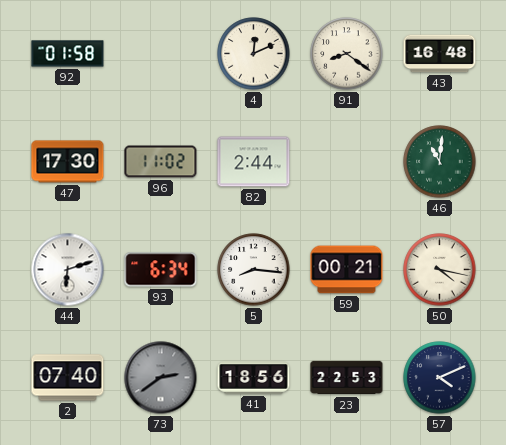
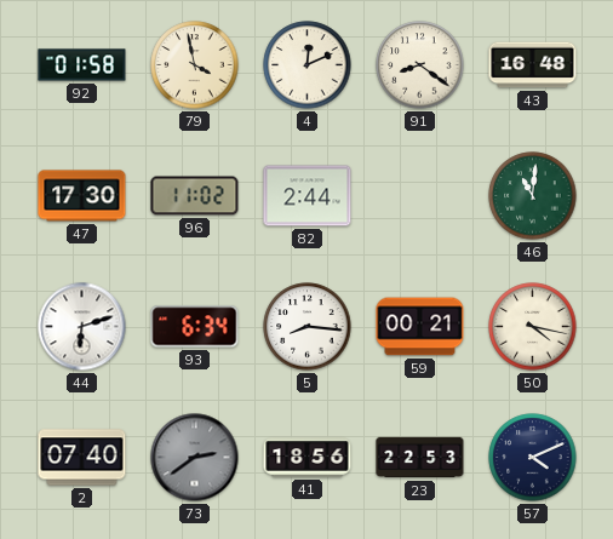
79: none -> 3:58 (195, 65)
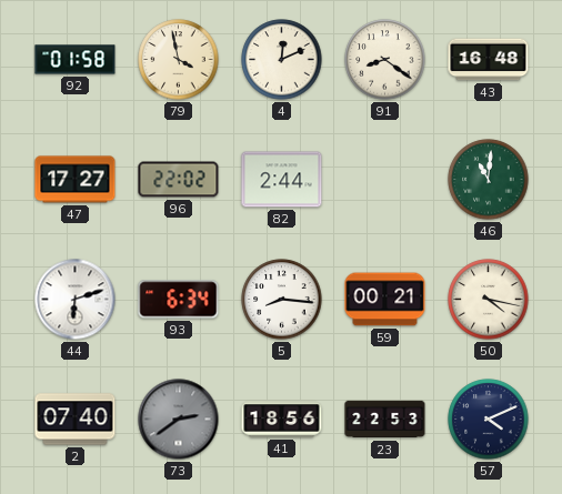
47: 17:30 -> 17:27 (76, 180)
96: 11:02 -> 22:02 (179, 180)
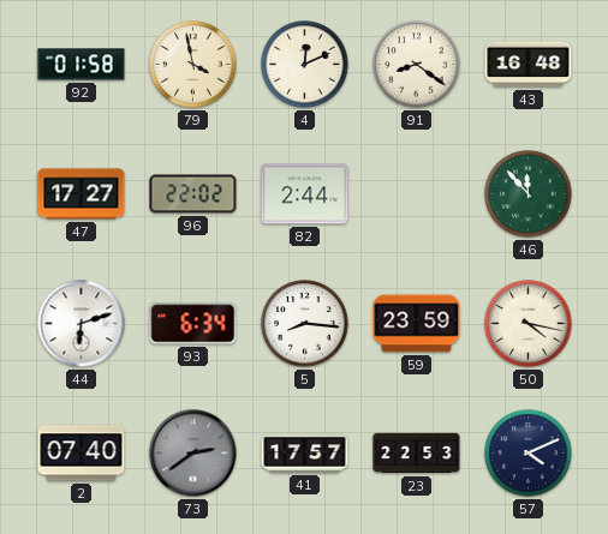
46: 11:01 -> 11:53 (529, 194)
59: 00:21 -> 23:59 (417, 324)
41: 18:56 -> 17:57 (305, 454)
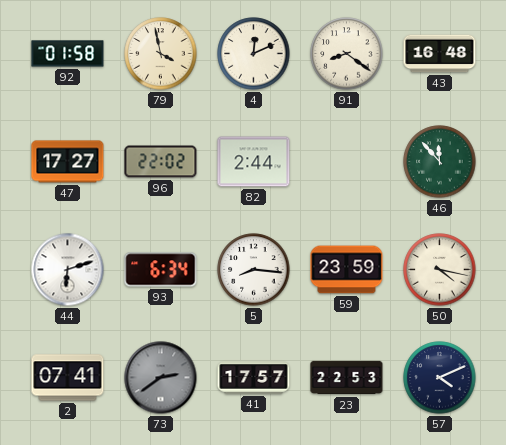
2: 07:40 -> 07:41 (68, 378)
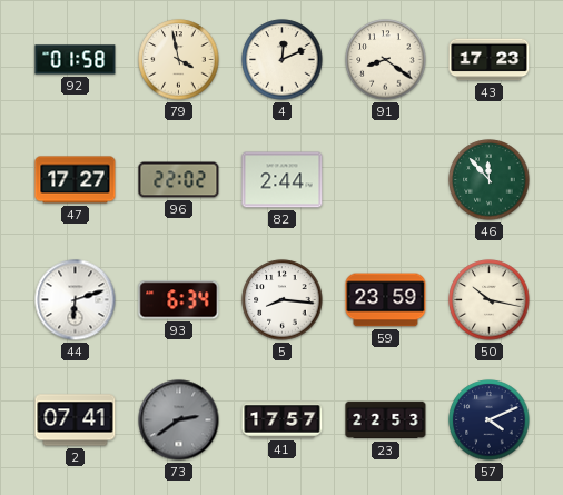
43: 16:48 -> 17:23 (490, 60)
50: 4:17 -> 10:17 (490, 300)
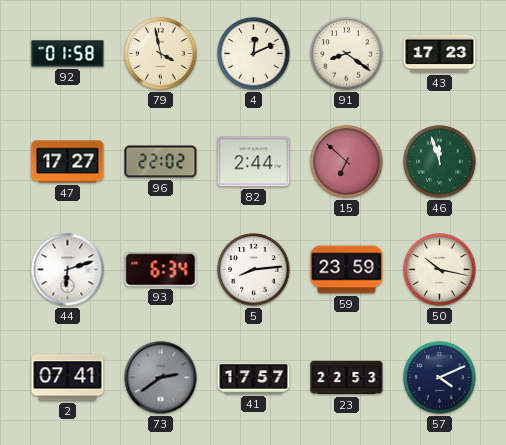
15: none -> 6:52 (347, 162)
46: 11:53 -> 11:57 (440, 162)
5: 8:16 -> 8:14 (254, 270)
